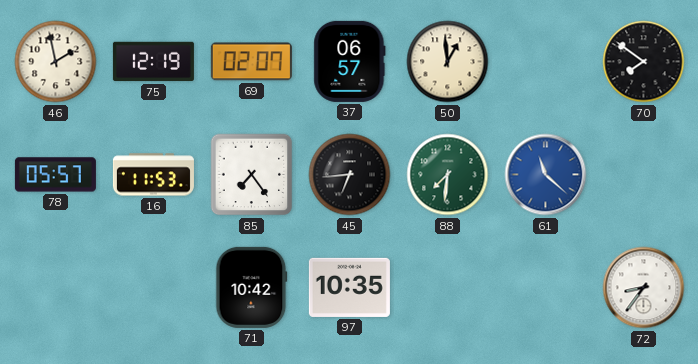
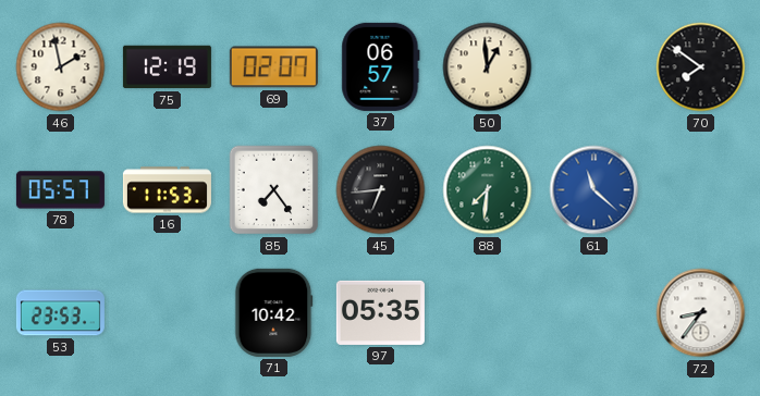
53: none -> 23:53 (60, 313)
97: 10:35 -> 05:35 (380, 312)
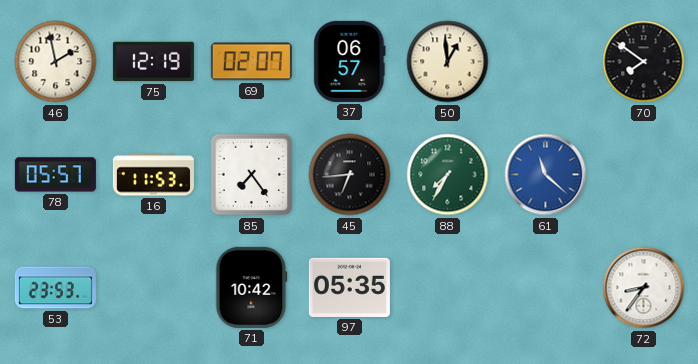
88: 7:31 -> 7:35 (448, 175)
